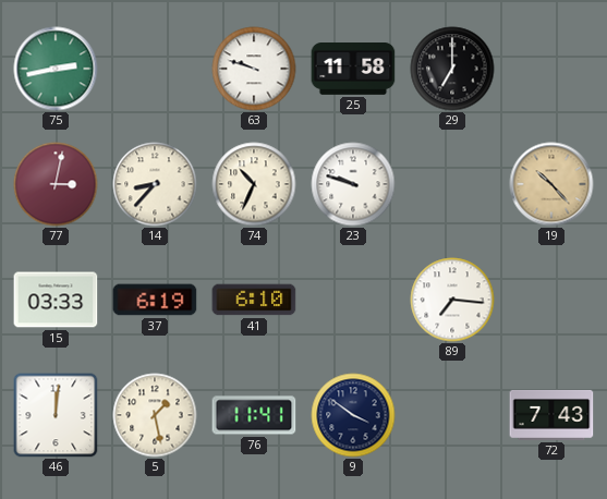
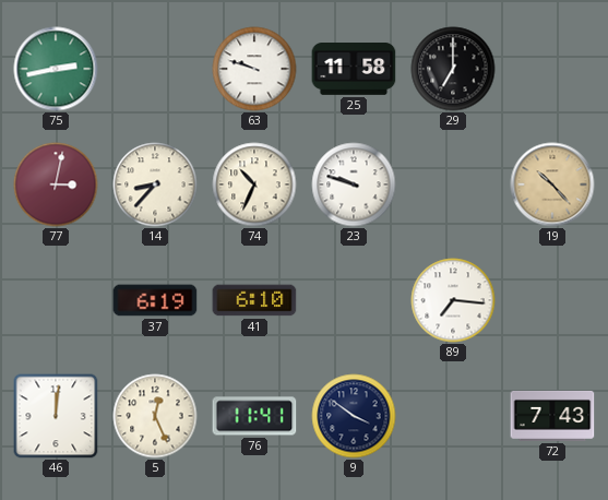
15: 03:33 -> none (56, 300)
5: 1:28 -> 12:26 (155, 416)
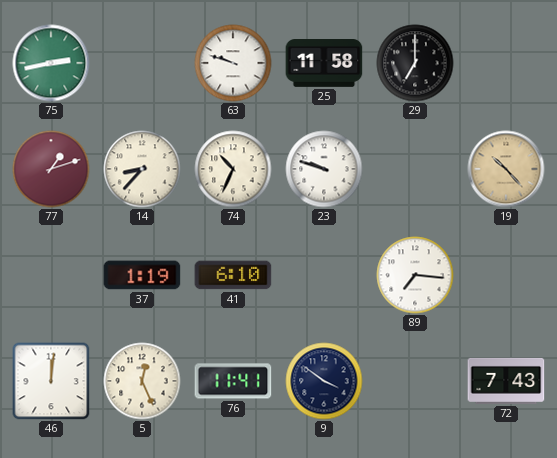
77: 3:02 -> 1:12 (51, 169)
37: 6:19 -> 1:19 (142, 275)
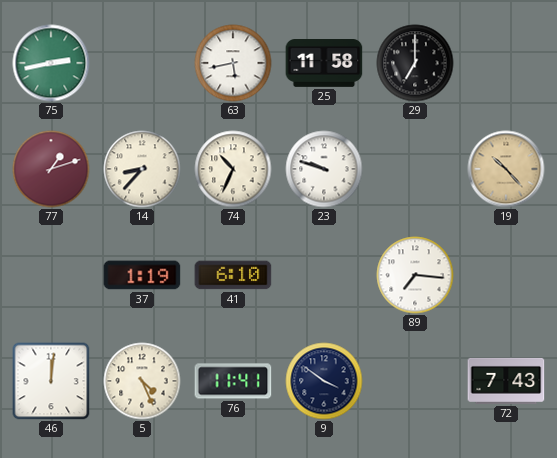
63: 9:48 -> 5:43 (233, 63)
5: 12:26 -> 4:26 (142, 381)
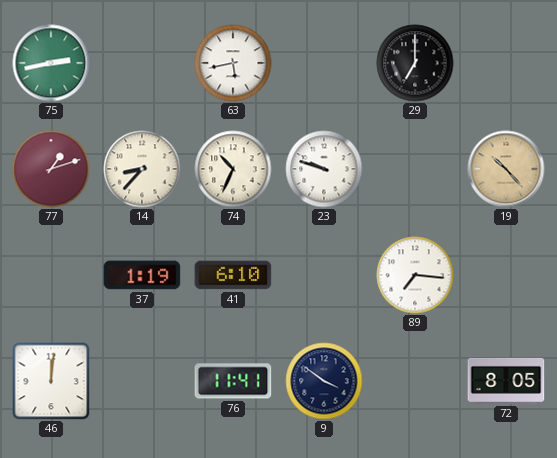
25: 11:58 -> none (324, 64)
5: 4:26 -> none (142, 381)
72: 7:43 -> 8:05 (506, 381)
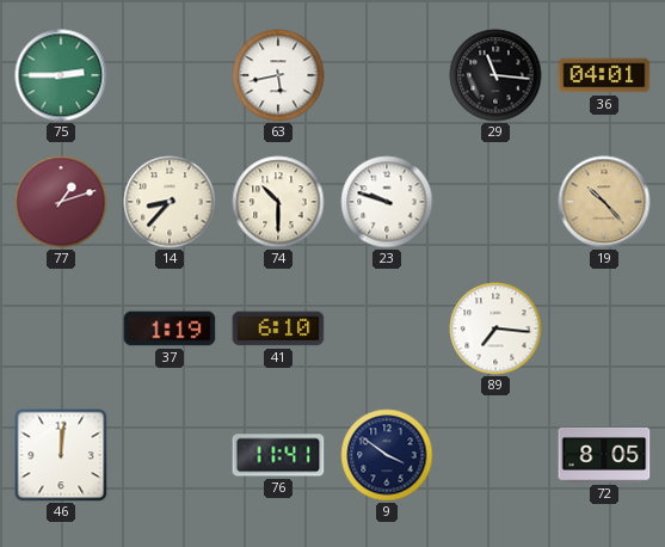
75: 2:43 -> 2:45 (61, 75)
29: 7:00 -> 11:16 (495, 75)
36: none -> 04:01 (604, 75)
74: 10:34 -> 10:30 (278, 202)
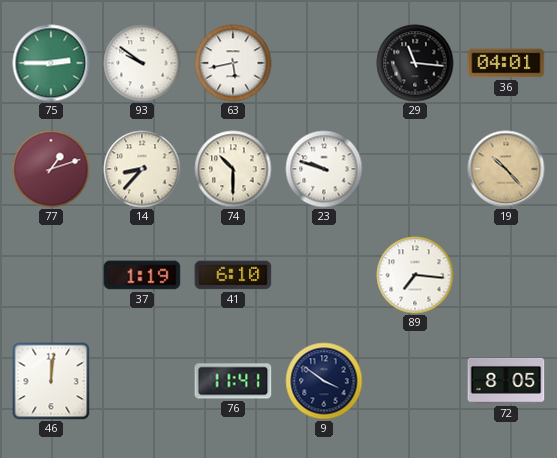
93: none -> 9:51 (142, 63)
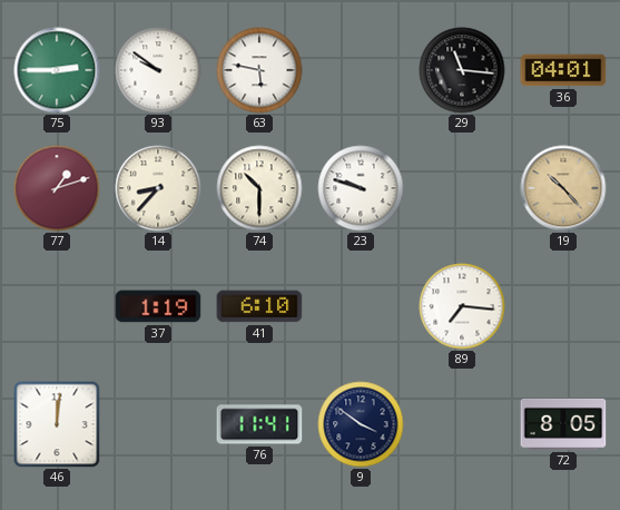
63: 5:43 -> 5:47 (259, 70)
